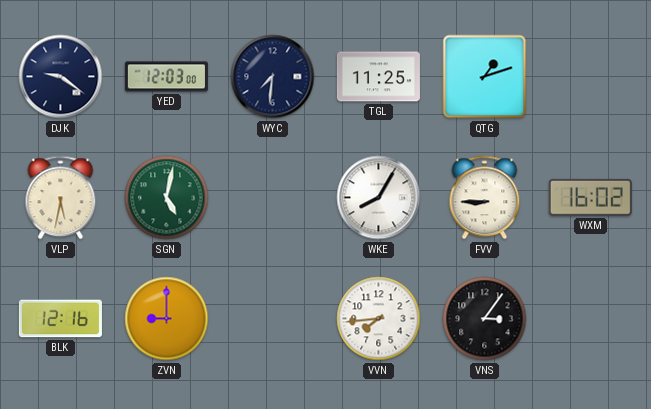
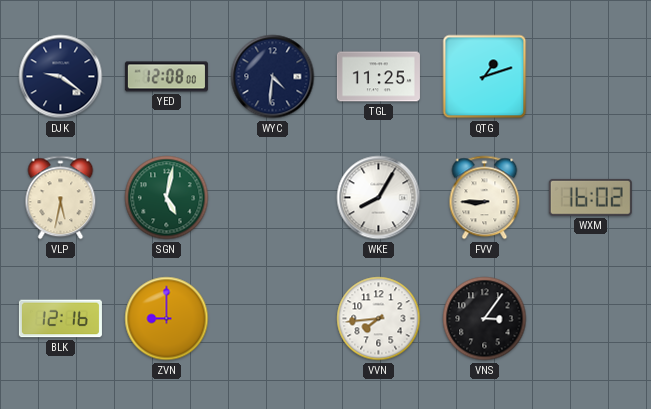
YED: 12:03 -> 12:08 (166, 77)
WYC: 7:31 -> 4:31 (273, 77)
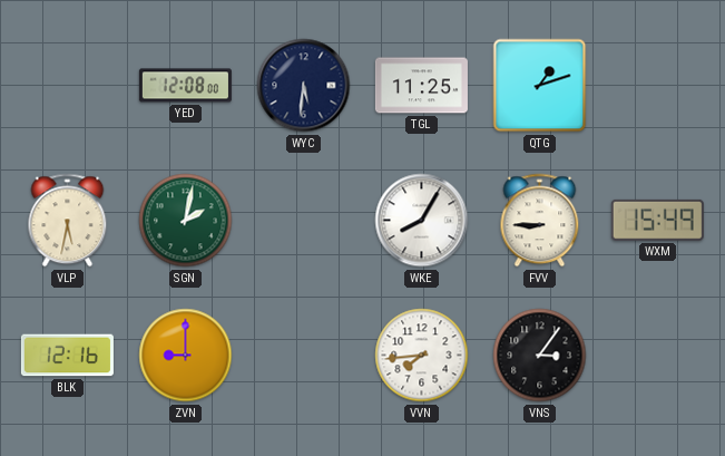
DJK: 9:21 -> none (61, 77)
WYC: 4:31 -> 5:31 (304, 86)
SGN: 5:02 -> 2:02 (186, 221)
WXM: 16:02 -> 15:49 (657, 220)
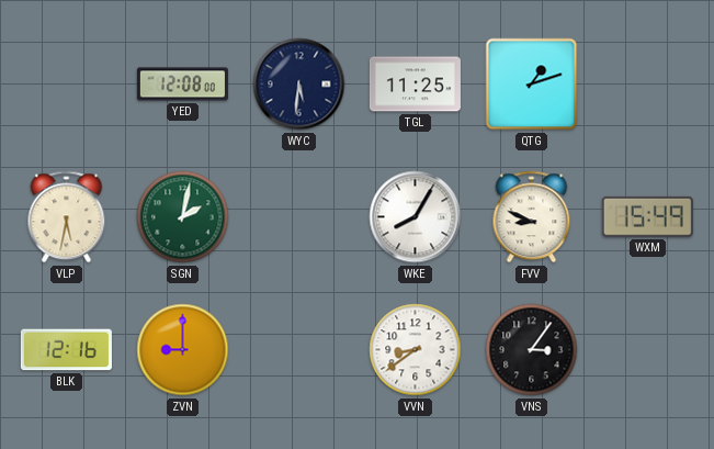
FVV: 8:45 -> 8:49 (532, 217)
VVN: 7:44 -> 8:39 (416, 350)
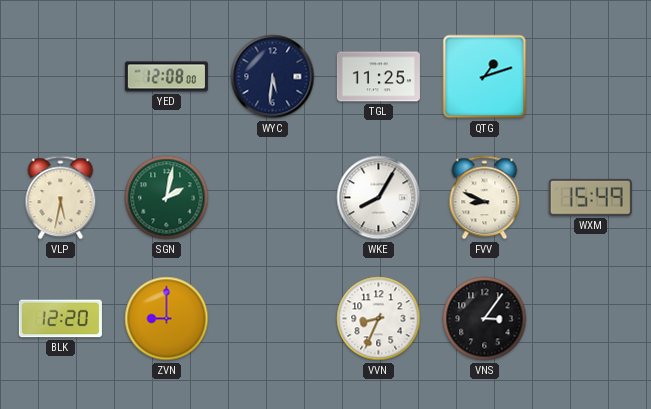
BLK: 12:16 -> 12:20 (60, 319)
VVN: 8:39 -> 8:34 (379, 319)
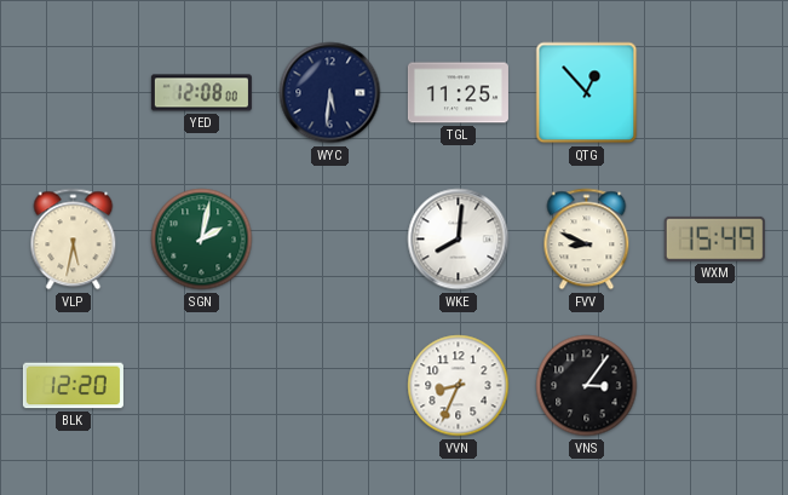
QTG: 1:12 -> 12:53 (587, 93)
WKE: 8:05 -> 8:01 (459, 240)
ZVN: 9:00 -> none (167, 319)
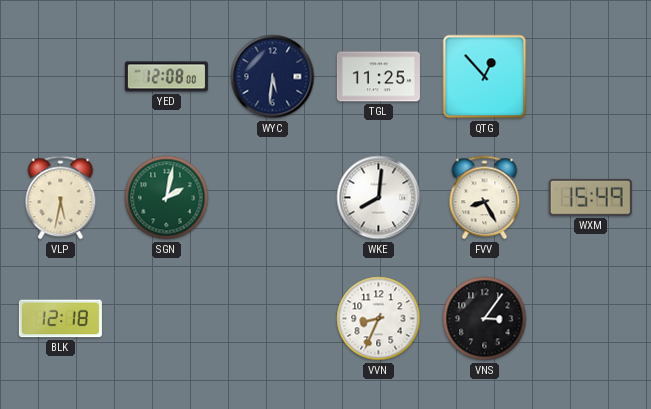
FVV: 8:49 -> 8:25 (485, 198)
BLK: 12:20 -> 12:18 (60, 319)
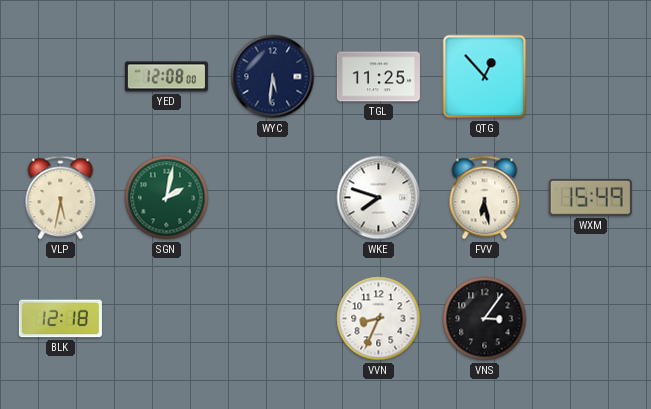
WKE: 8:01 -> 7:48 (379, 198)
FVV: 8:25 -> 6:28 (485, 198)
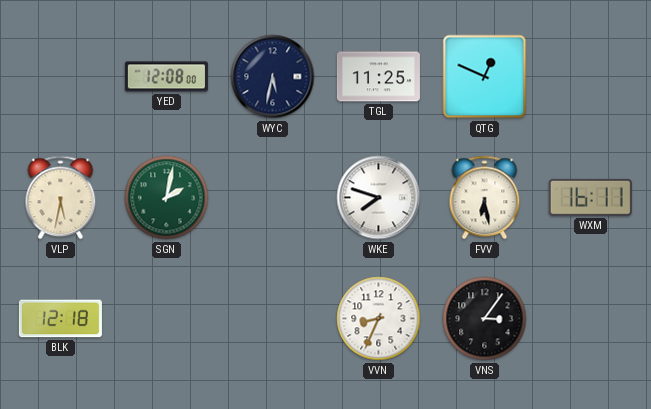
WYC: 5:31 -> 5:32 (273, 77)
QTG: 12:53 -> 12:49 (485, 77)
WXM: 15:49 -> 16:11 (590, 197)
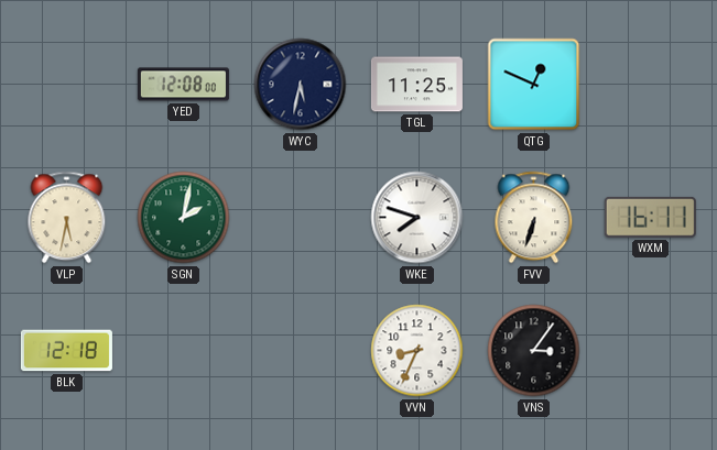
FVV: 6:28 -> 6:33 (534, 218)
